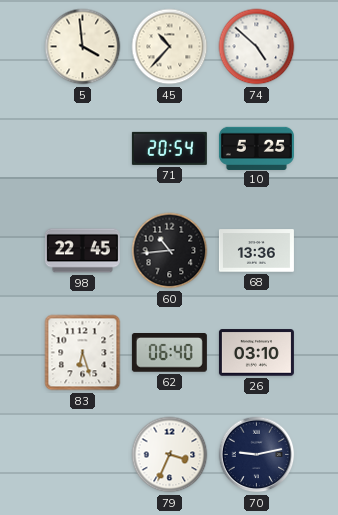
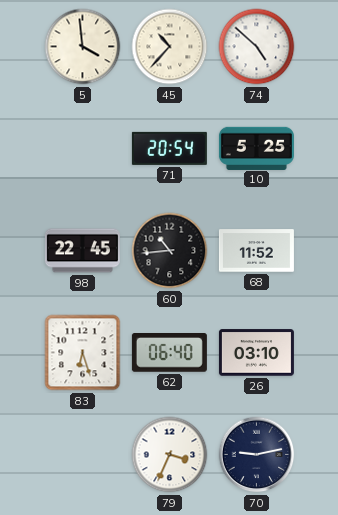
68: 13:36 -> 11:52 (256, 251)
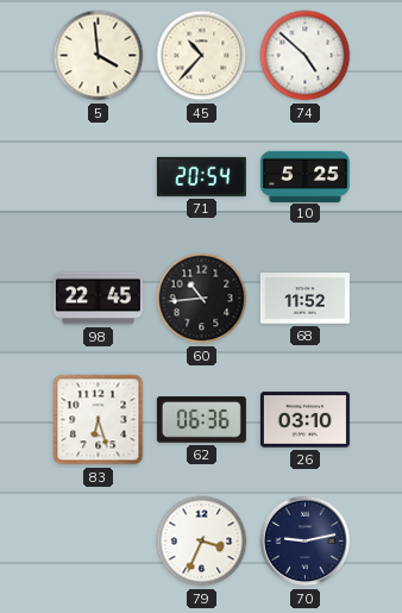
62: 06:40 -> 06:36 (201, 420)
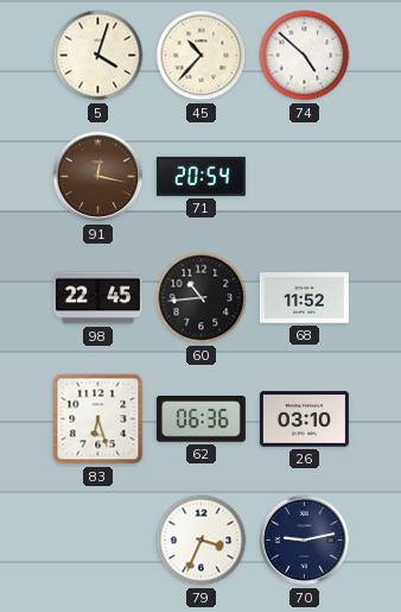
5: 3:59 -> 4:03 (98, 56)
91: none -> 12:17 (98, 177)
10: 5:25 -> none (304, 176)
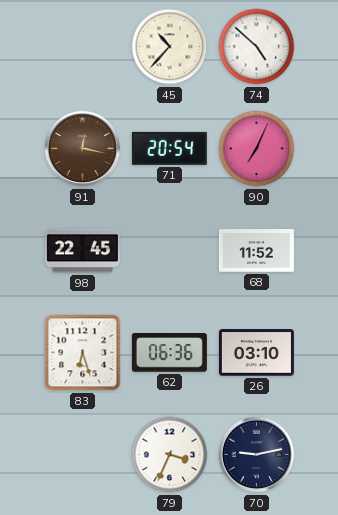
5: 4:03 -> none (98, 56)
90: none -> 7:04 (257, 149)
60: 10:44 -> none (202, 298)
